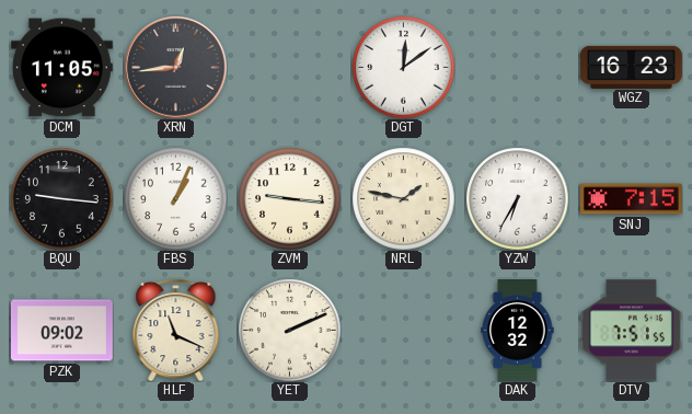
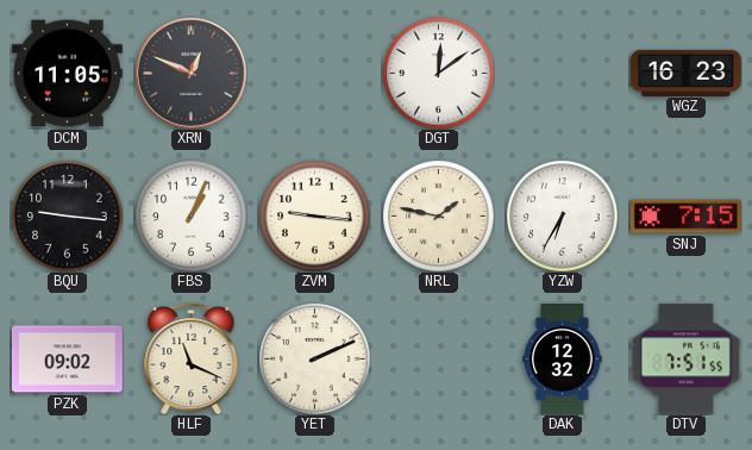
XRN: 12:44 -> 12:49 (190, 73)
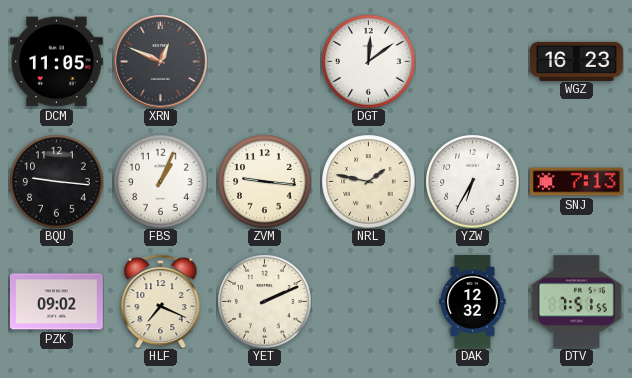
SNJ: 7:15 -> 7:13 (576, 182)
HLF: 11:19 -> 7:19 (161, 301)
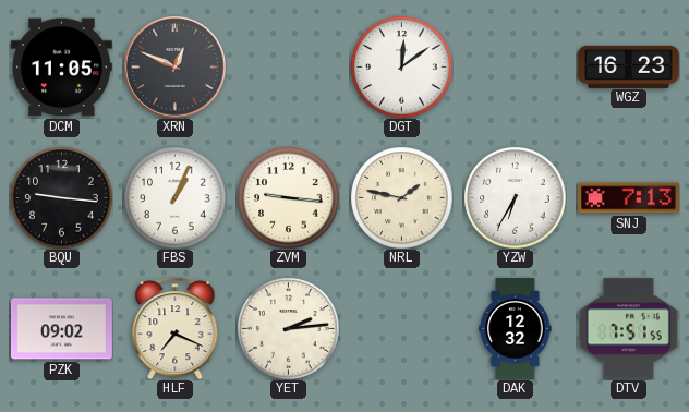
YET: 2:11 -> 2:14 (288, 328)
